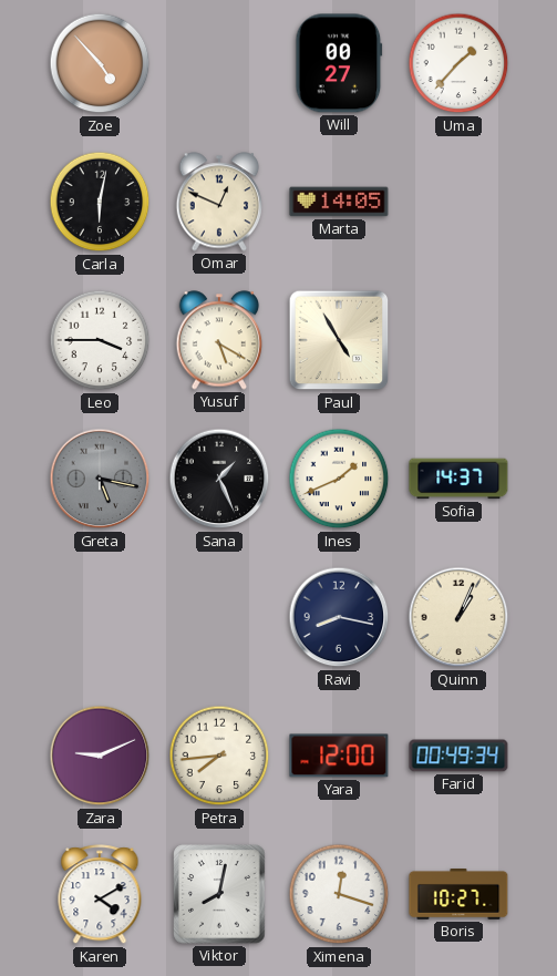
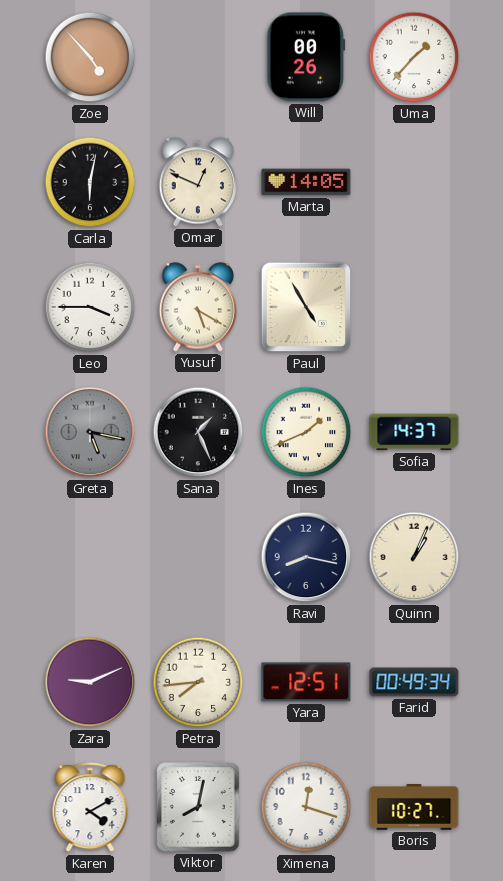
Will: 00:27 -> 00:26 (306, 57)
Yara: 12:00 -> 12:51 (306, 682)
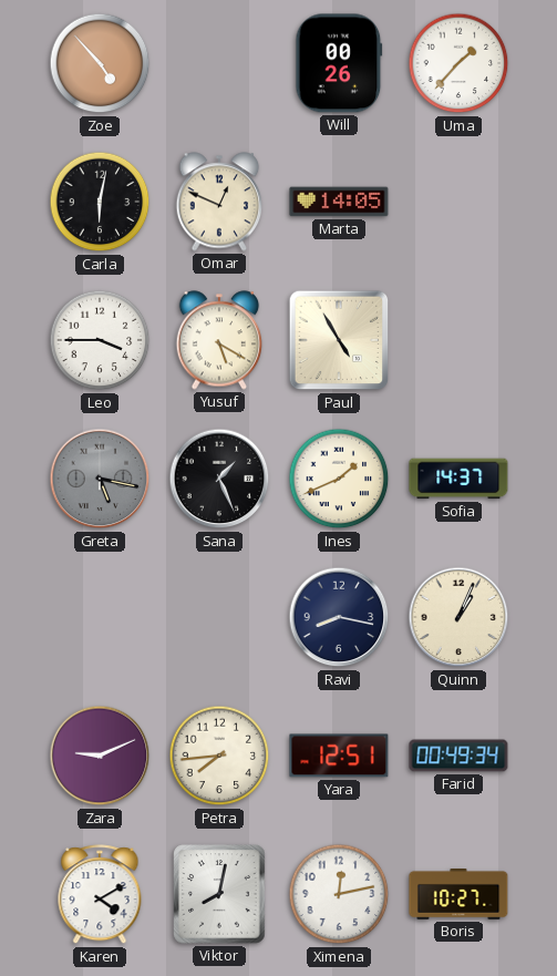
Ximena: 12:18 -> 12:13 (339, 894)
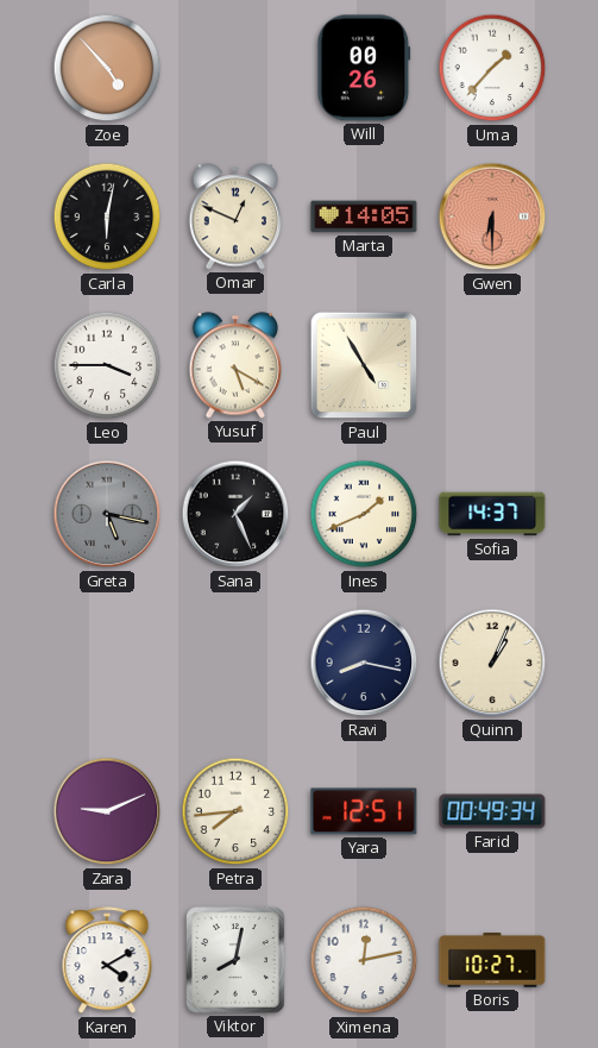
Gwen: none -> 6:30 (492, 216)
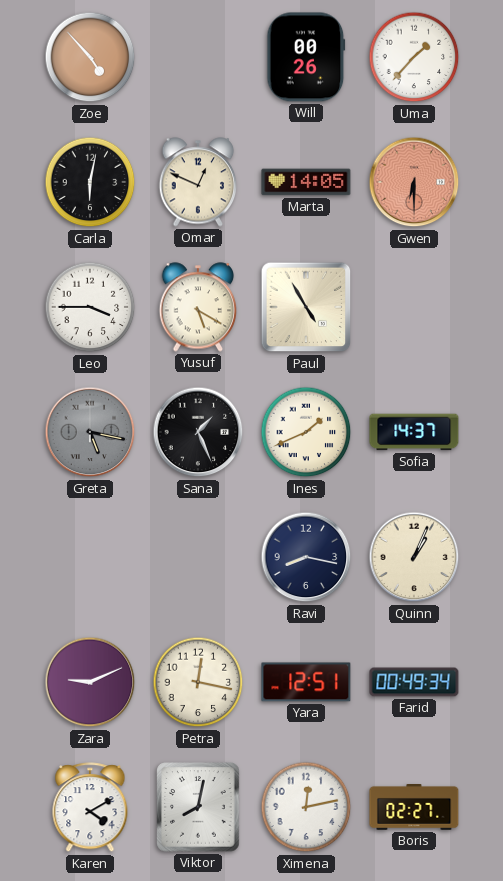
Petra: 7:44 -> 12:17 (198, 682)
Boris: 10:27 -> 02:27 (414, 808)
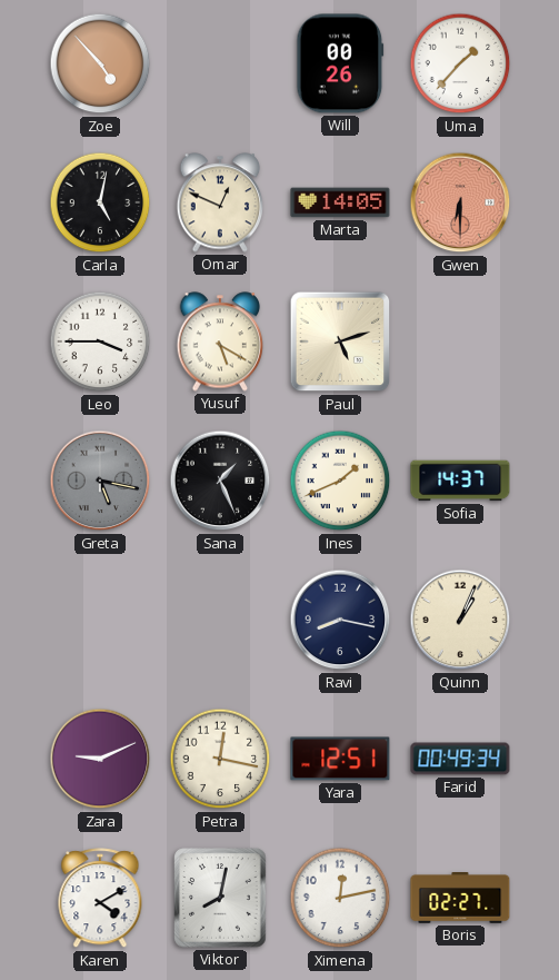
Carla: 6:02 -> 5:02 (100, 202)
Paul: 4:55 -> 5:12 (340, 341)
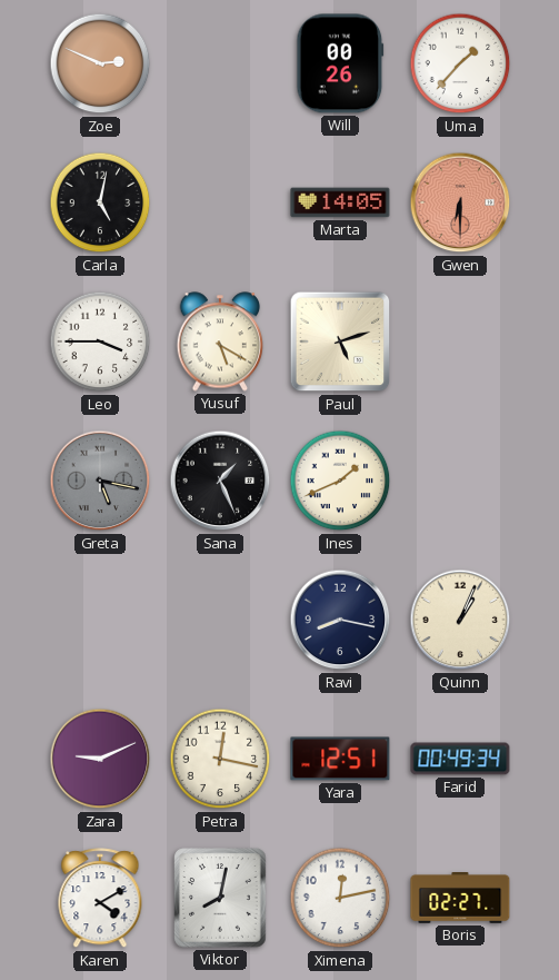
Zoe: 4:53 -> 2:49 (100, 63)
Omar: 12:49 -> none (220, 202)
Sofia: 14:37 -> none (460, 481)
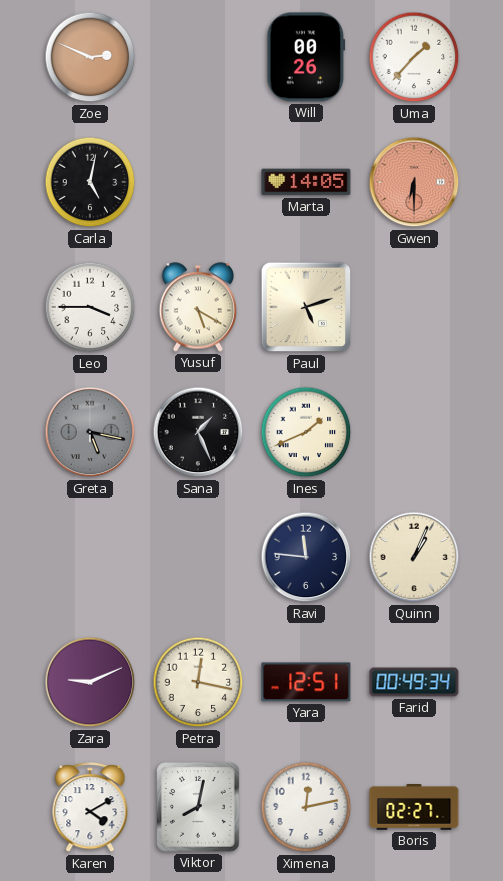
Ravi: 8:17 -> 11:46 (306, 557)
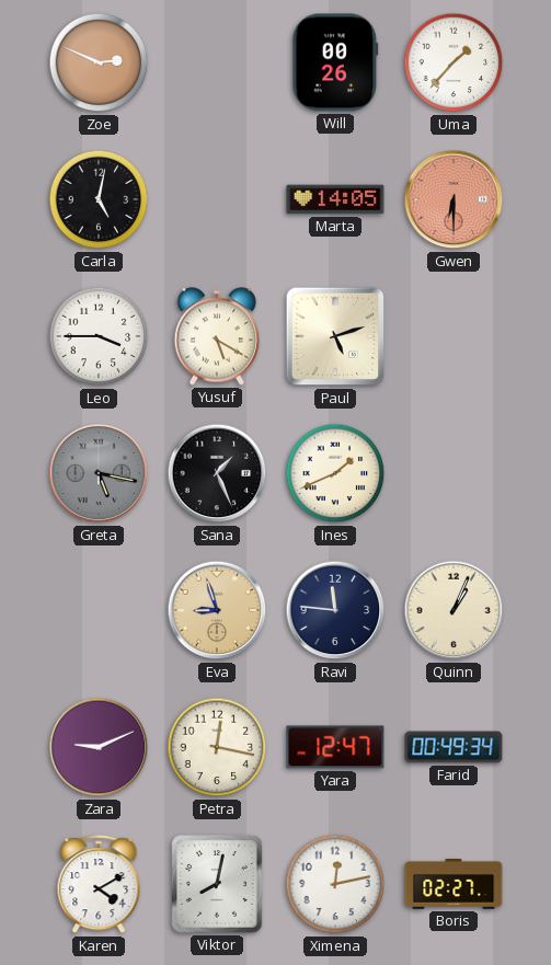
Eva: none -> 8:57 (217, 610)
Yara: 12:51 -> 12:47 (335, 747)
